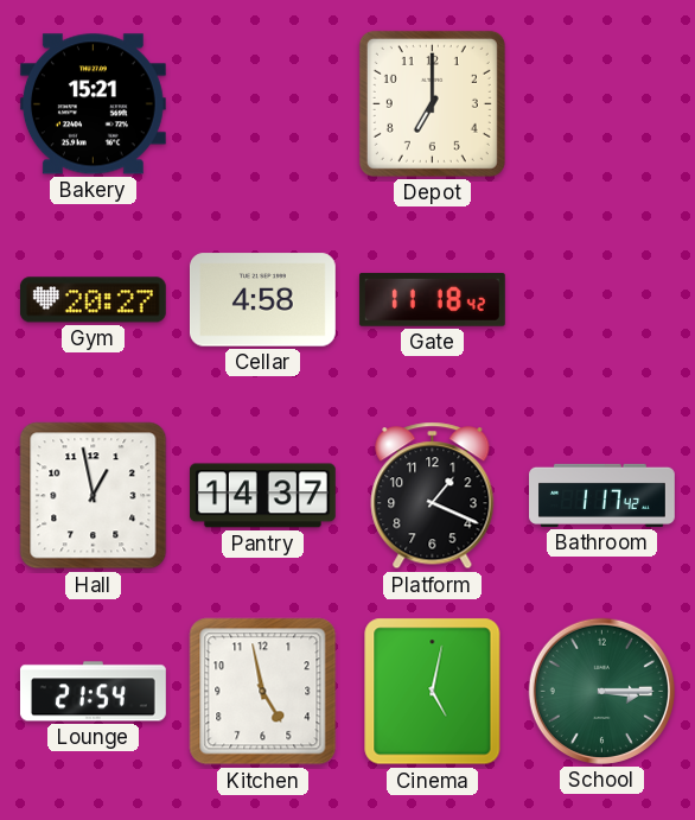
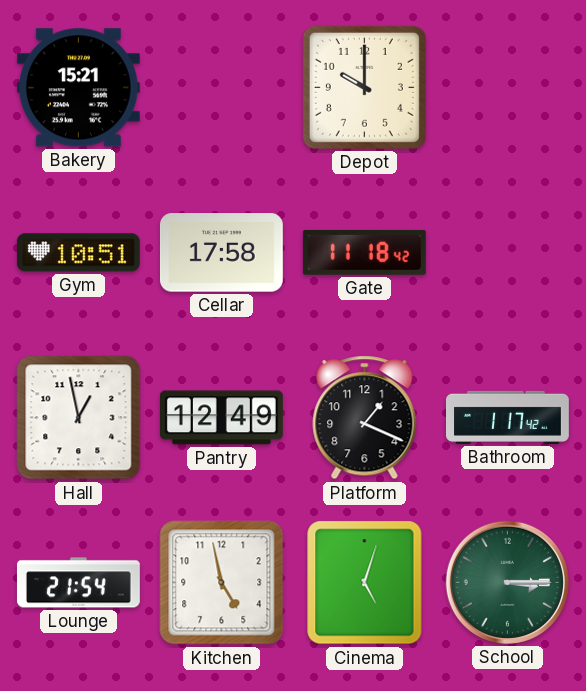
Depot: 7:00 -> 10:00 (364, 87)
Gym: 20:27 -> 10:51 (78, 253)
Cellar: 4:58 -> 17:58 (221, 253)
Pantry: 14:37 -> 12:49 (221, 418)
Cinema: 5:02 -> 5:03 (365, 583)
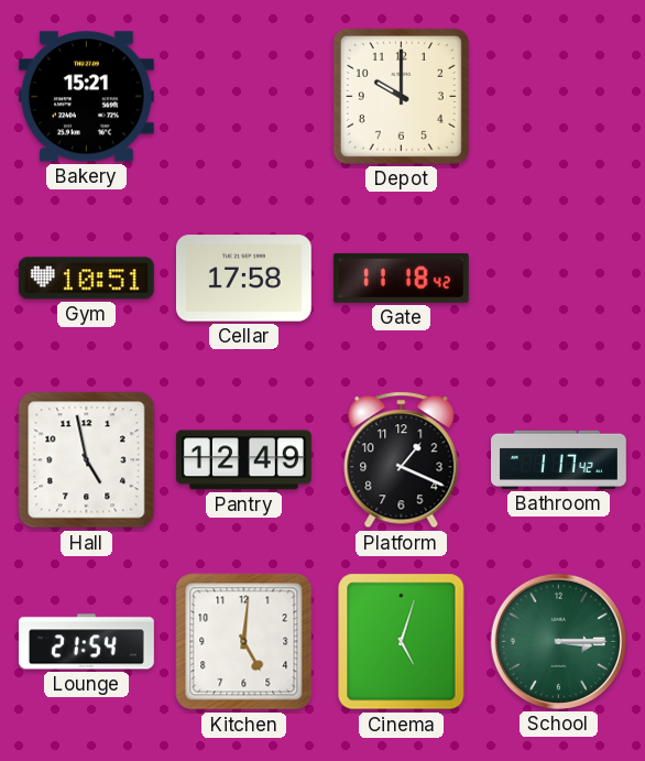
Hall: 12:58 -> 4:58 (87, 460)
Kitchen: 4:58 -> 5:01 (244, 642)
